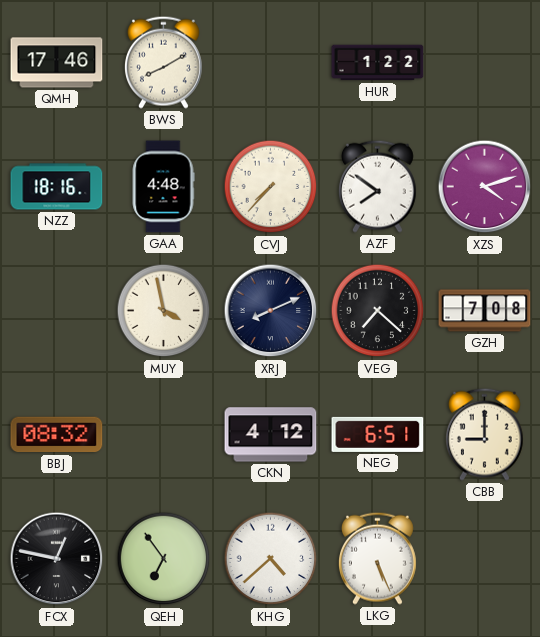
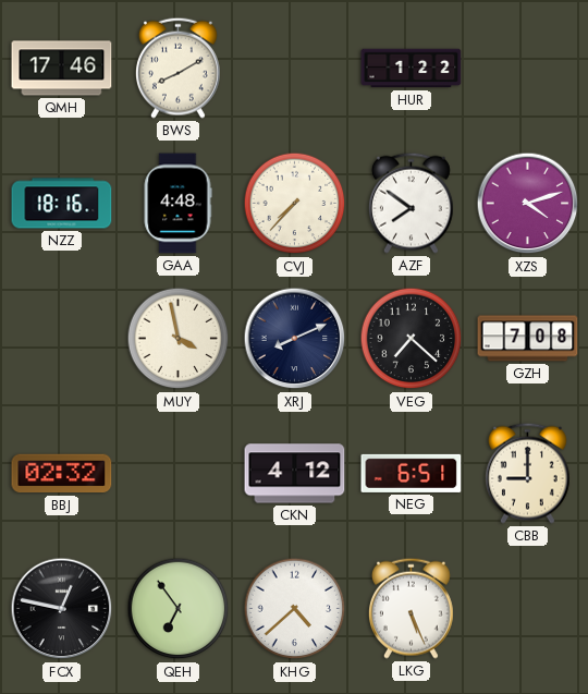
BBJ: 08:32 -> 02:32 (62, 474)
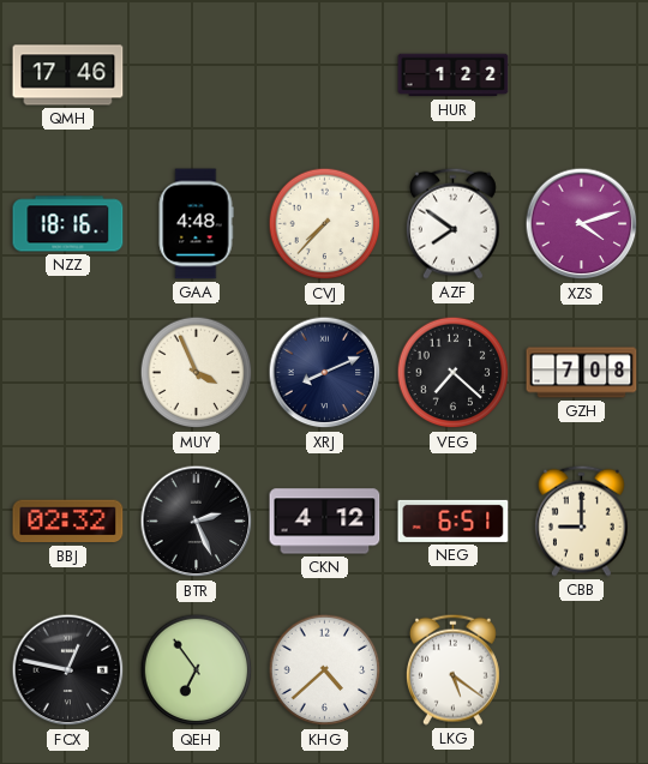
BWS: 8:10 -> none (177, 68)
MUY: 3:58 -> 3:56 (197, 373)
BTR: none -> 2:26 (197, 522)
LKG: 5:26 -> 5:21 (452, 669)
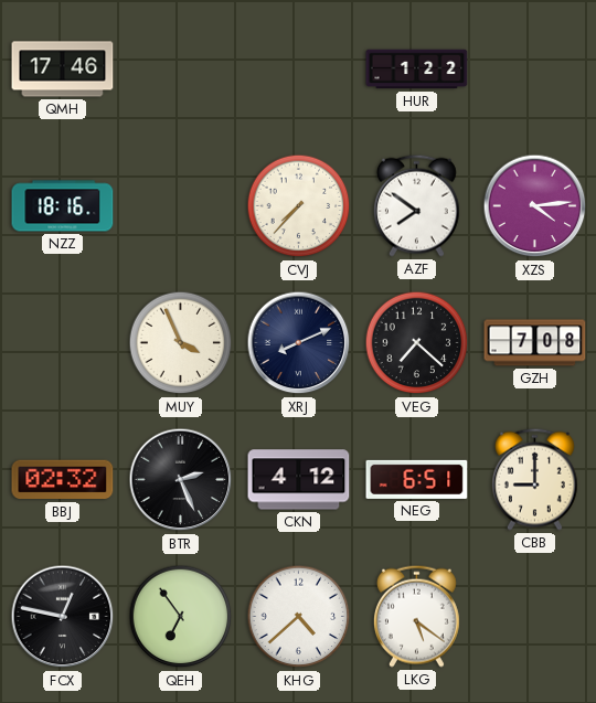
GAA: 4:48 -> none (196, 224)
XZS: 4:12 -> 4:14 (535, 206)
